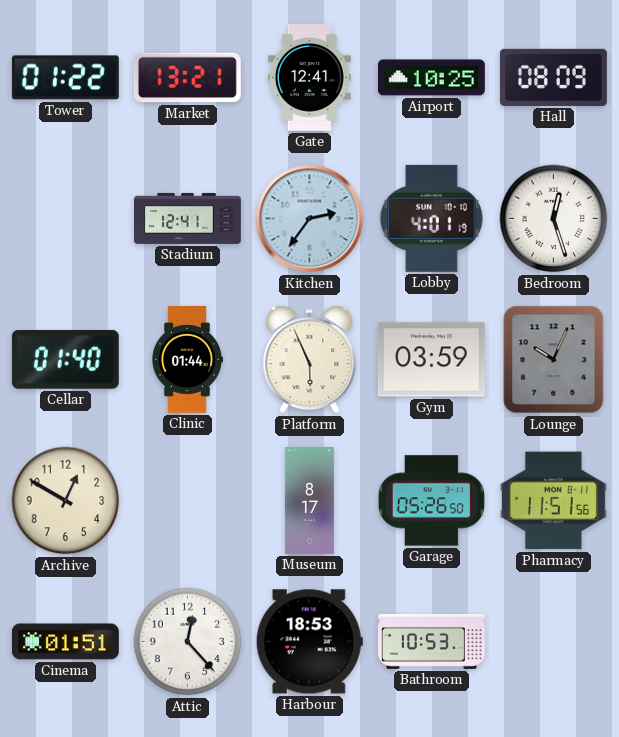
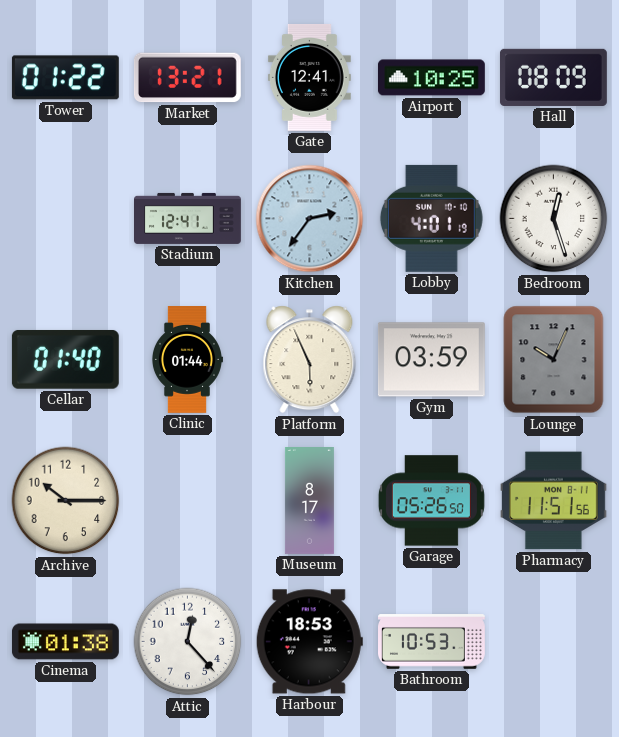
Archive: 12:50 -> 10:15 (66, 501)
Cinema: 01:51 -> 01:38 (65, 642)
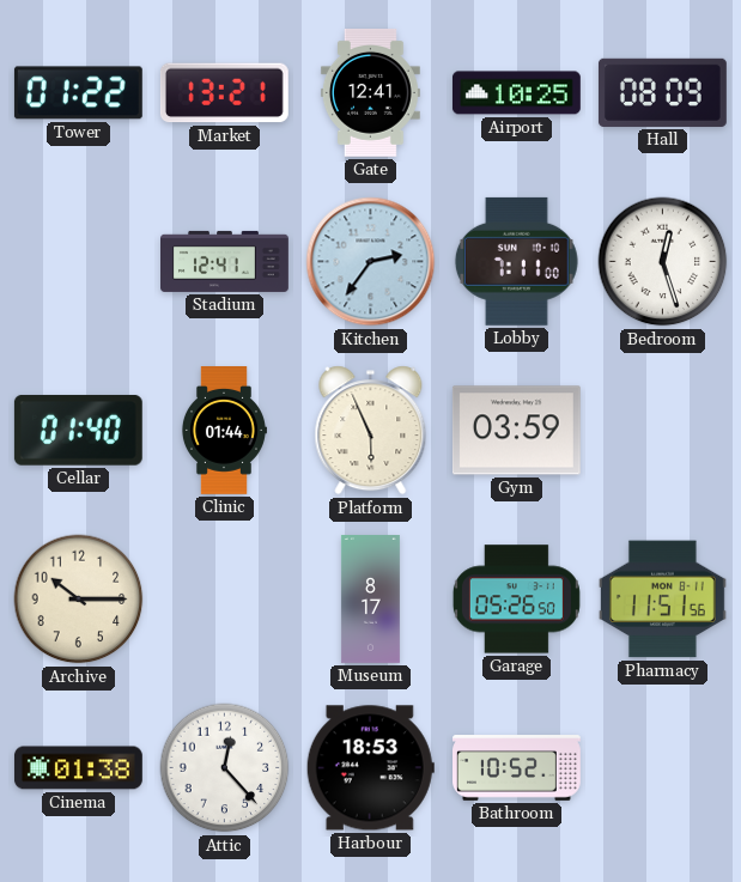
Lobby: 4:01 -> 7:11 (516, 261)
Lounge: 10:04 -> none (554, 360)
Bathroom: 10:53 -> 10:52 (517, 768)
